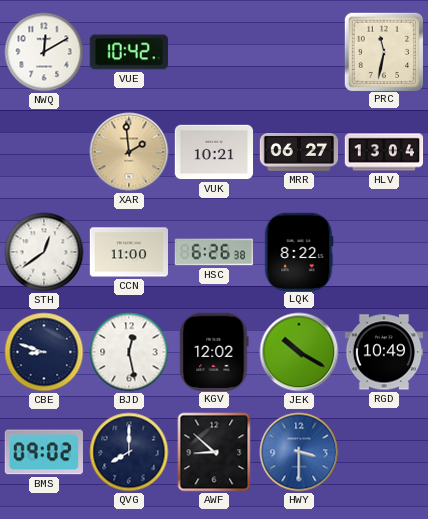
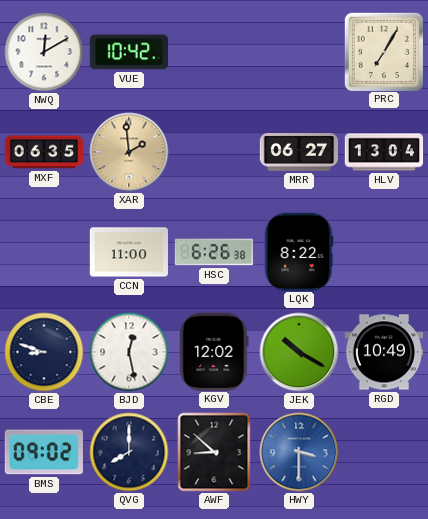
PRC: 11:32 -> 7:05 (383, 51)
MXF: none -> 06:35 (44, 152)
VUK: 10:21 -> none (214, 152)
STH: 12:39 -> none (44, 252)
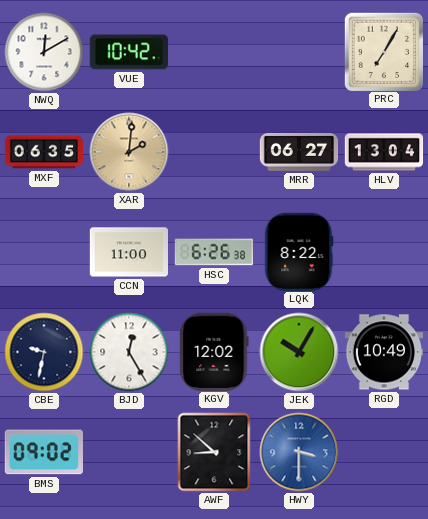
XAR: 1:59 -> 2:01 (129, 152)
CBE: 8:48 -> 9:32 (44, 352)
BJD: 12:28 -> 12:25 (129, 352)
JEK: 10:20 -> 10:05 (299, 352)
QVG: 8:00 -> none (129, 452)
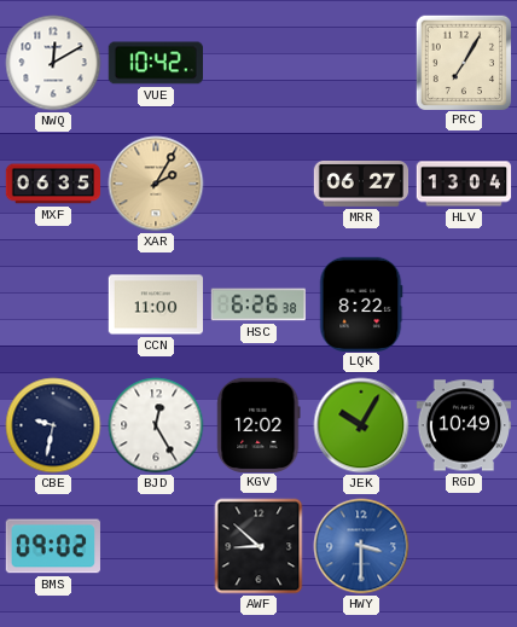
XAR: 2:01 -> 2:05 (156, 184)
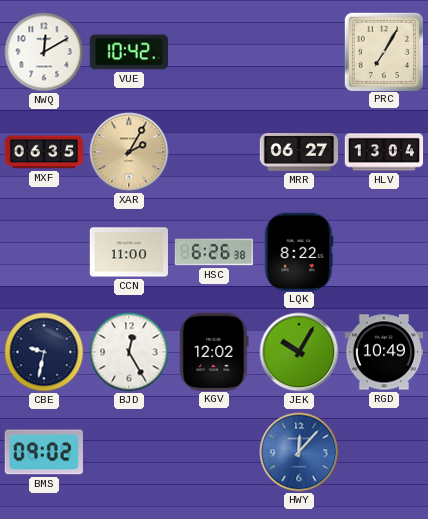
AWF: 8:52 -> none (258, 546)
HWY: 3:30 -> 12:07 (299, 452)
